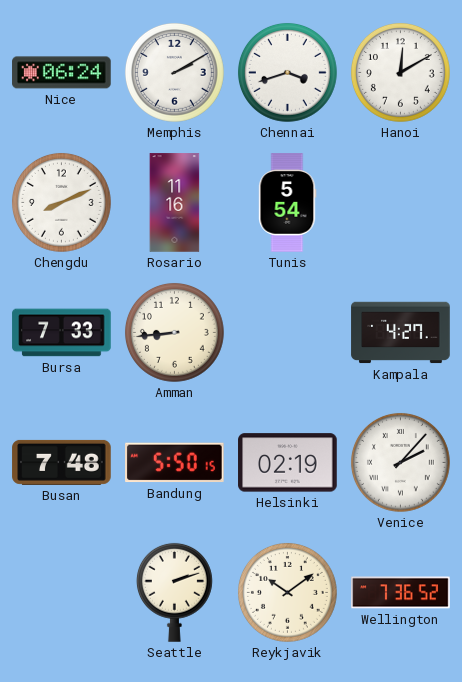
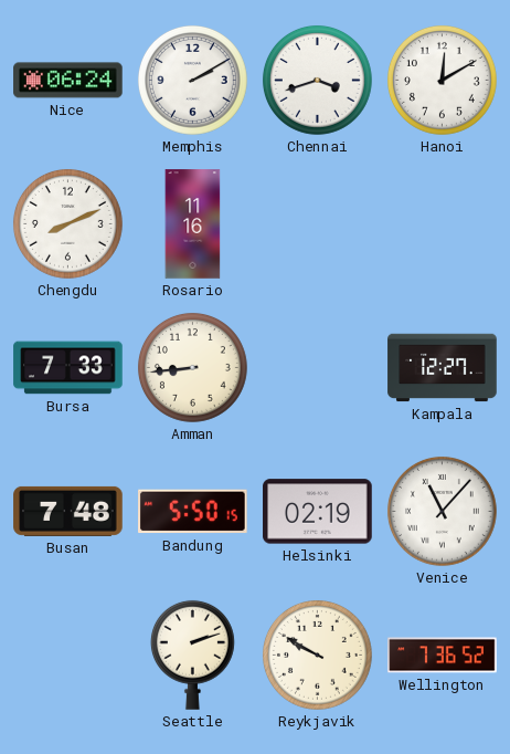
Tunis: 5:54 -> none (288, 203)
Kampala: 4:27 -> 12:27 (443, 368)
Venice: 2:07 -> 11:07 (442, 511)
Reykjavik: 10:09 -> 9:50 (317, 654)
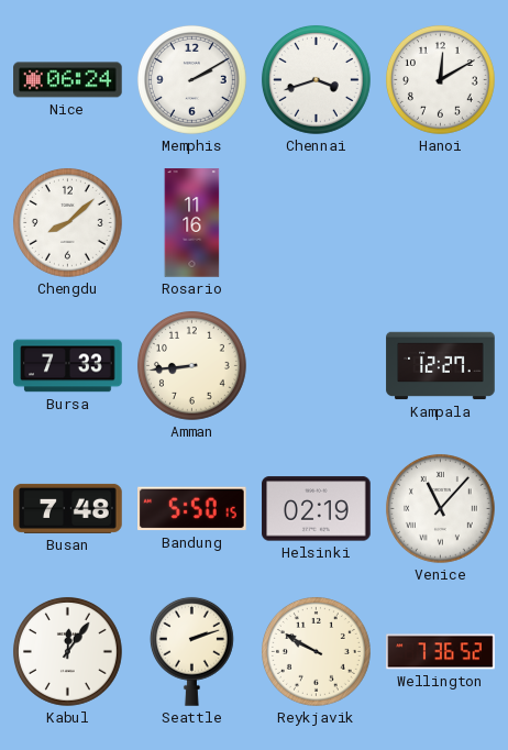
Chengdu: 8:11 -> 8:08 (67, 222)
Kabul: none -> 12:06 (67, 651)
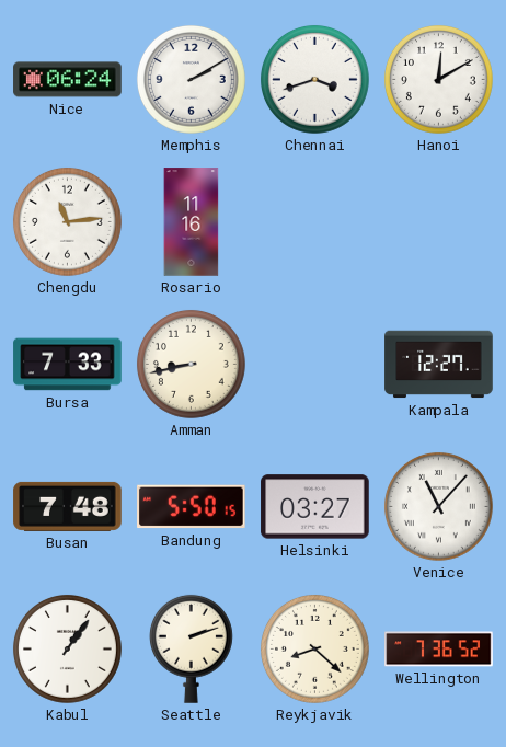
Chengdu: 8:08 -> 11:14 (67, 221)
Amman: 8:44 -> 8:43 (191, 364)
Helsinki: 02:19 -> 03:27 (315, 507)
Kabul: 12:06 -> 1:06 (67, 648)
Reykjavik: 9:50 -> 8:22 (314, 648)
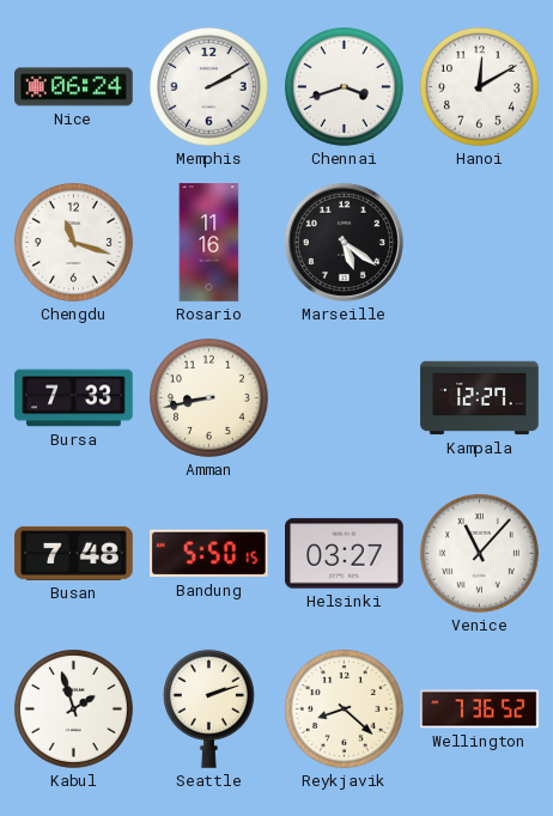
Chengdu: 11:14 -> 11:18 (73, 242)
Marseille: none -> 5:21 (344, 242)
Kabul: 1:06 -> 1:57 (73, 708)
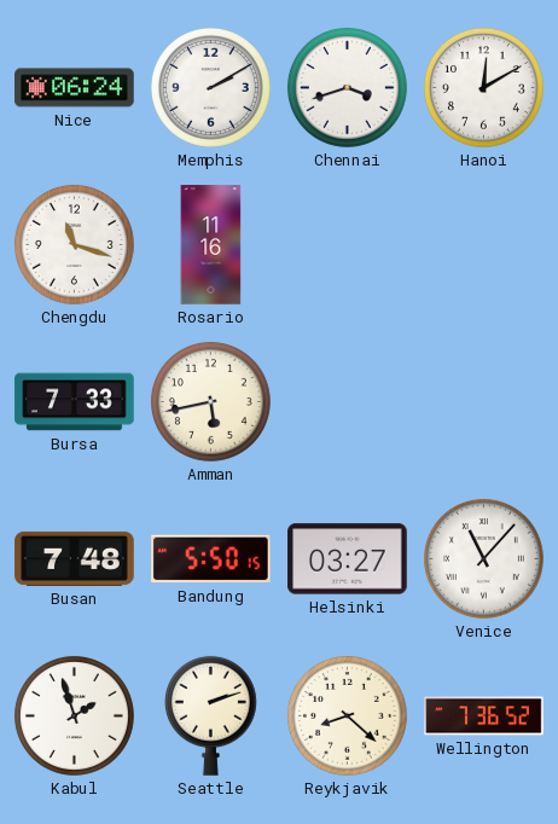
Marseille: 5:21 -> none (344, 242)
Amman: 8:43 -> 5:43 (210, 401)
Kampala: 12:27 -> none (480, 398)
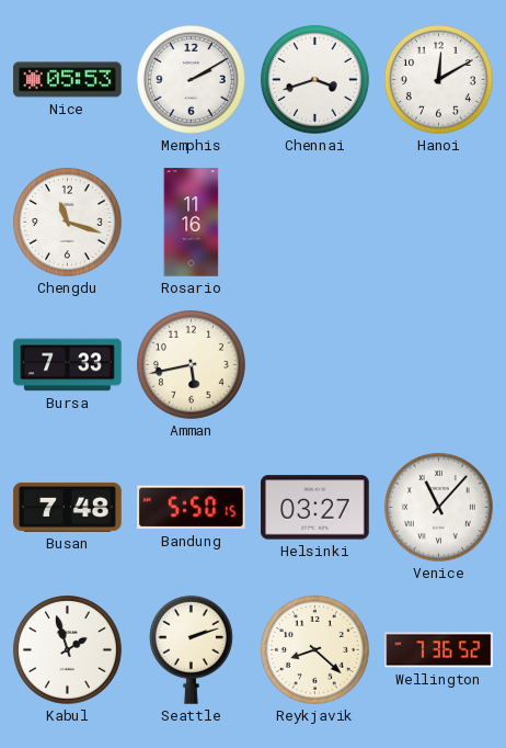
Nice: 06:24 -> 05:53 (68, 80)
